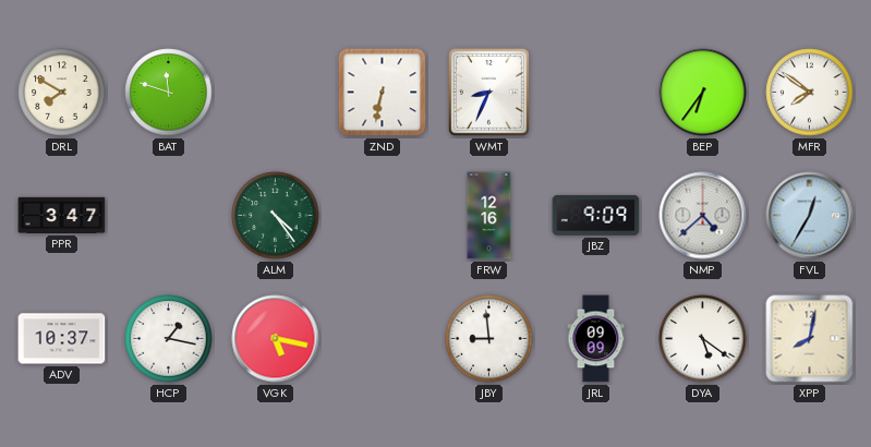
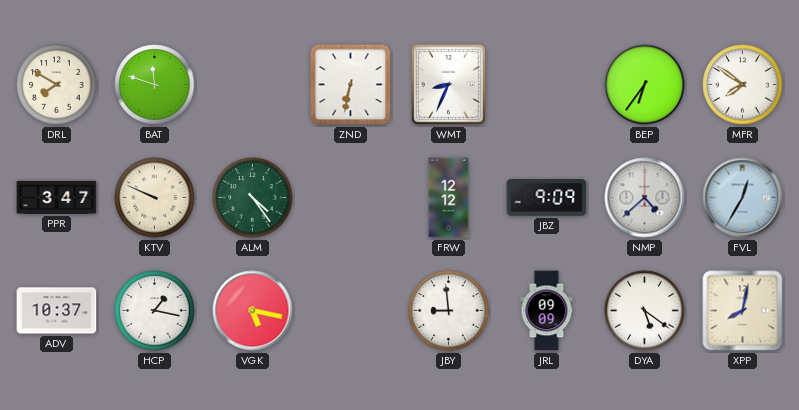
KTV: none -> 9:49 (155, 198)
FRW: 12:16 -> 12:12 (449, 198)
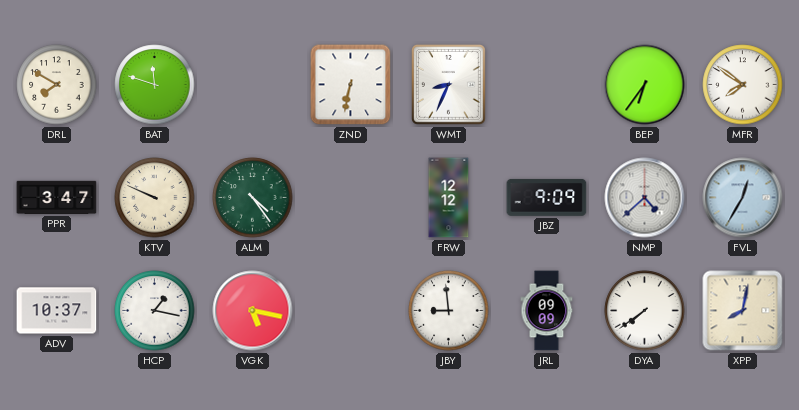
DYA: 5:21 -> 7:39 (645, 311)
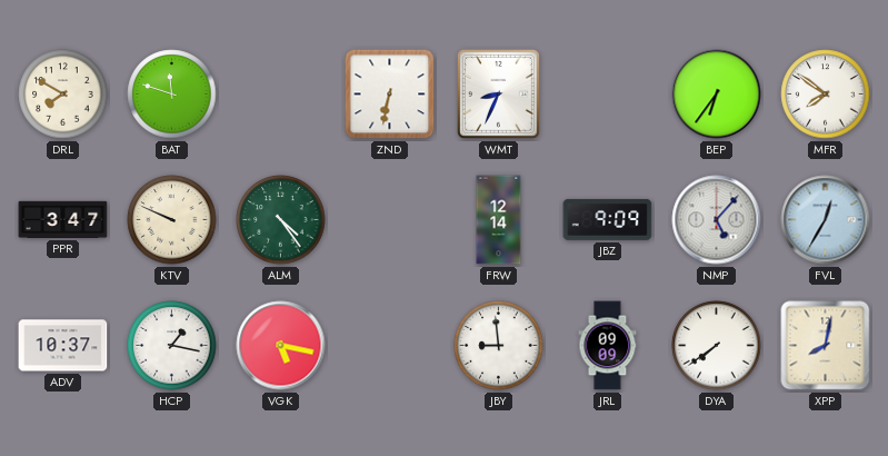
FRW: 12:12 -> 12:14 (499, 220)
NMP: 4:38 -> 5:07 (717, 220)
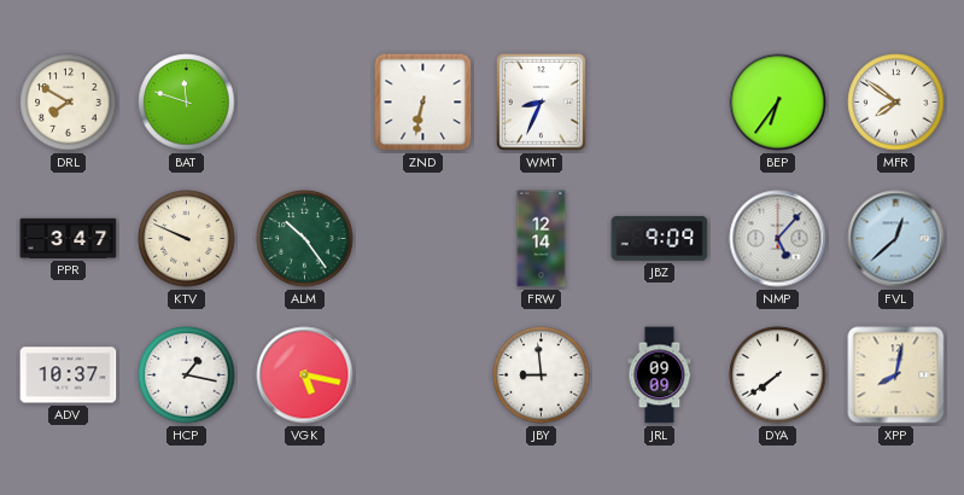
ALM: 4:24 -> 10:24 (305, 239)
FVL: 12:35 -> 12:38 (896, 239)
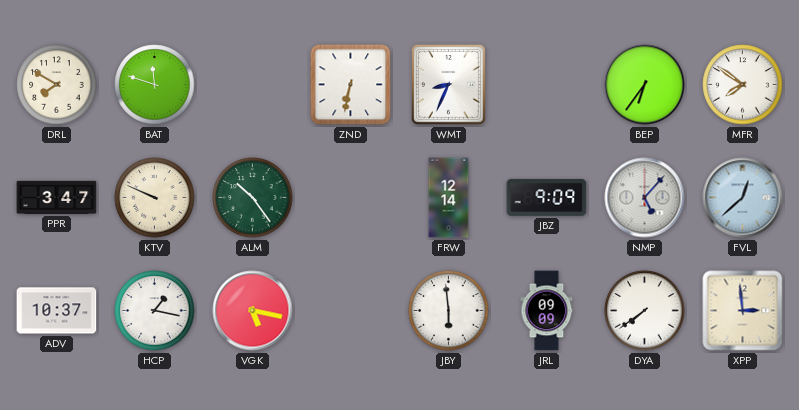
JBY: 8:59 -> 5:59 (449, 311)
XPP: 8:02 -> 2:59 (743, 311)
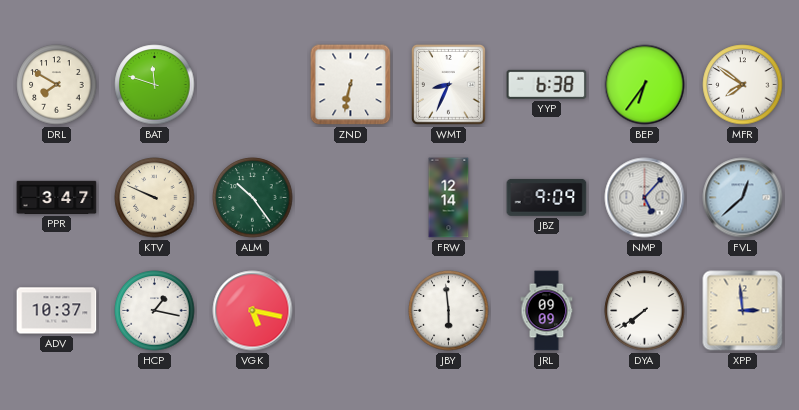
YYP: none -> 6:38 (547, 84)
